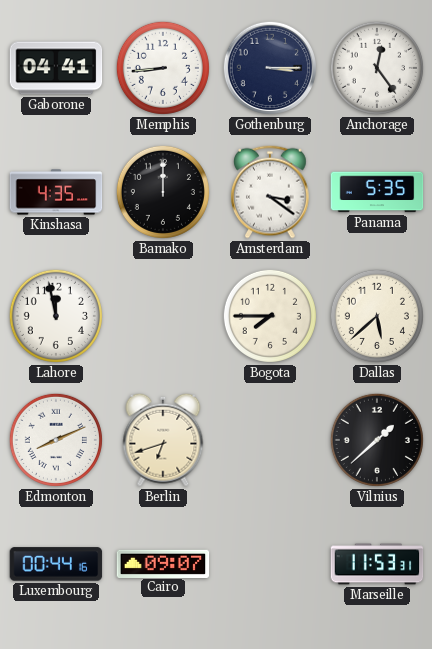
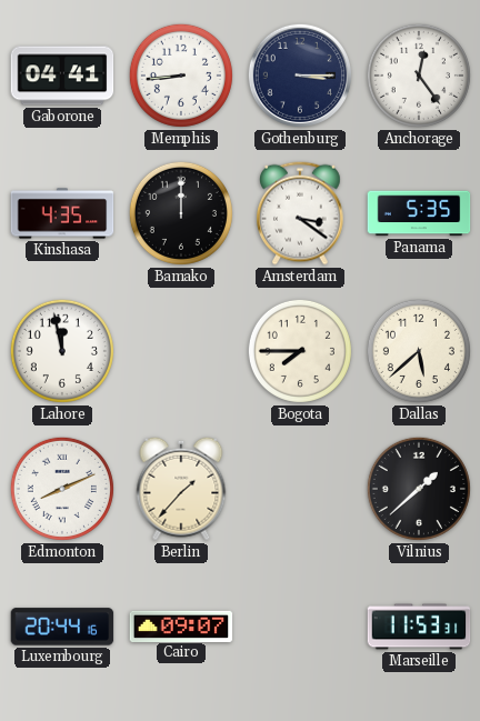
Berlin: 6:42 -> 1:37 (181, 489)
Luxembourg: 00:44 -> 20:44 (62, 627)
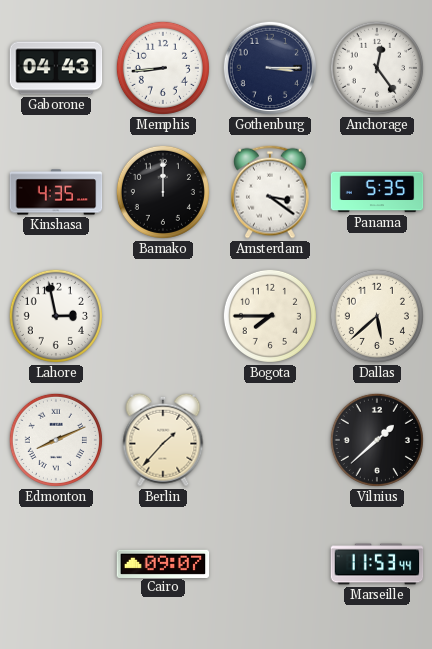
Gaborone: 04:41 -> 04:43 (56, 68)
Lahore: 11:58 -> 2:58 (56, 316)
Luxembourg: 20:44 -> none (62, 627)
Marseille: 11:53:31 -> 11:53:44 (377, 564)
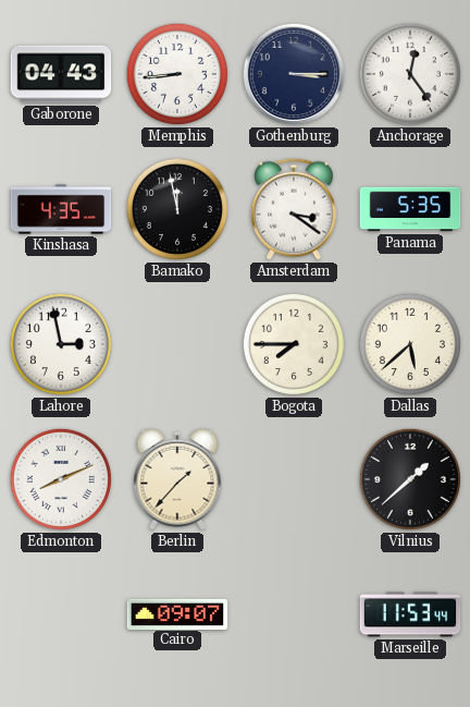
Bamako: 12:00 -> 11:58 (177, 209)
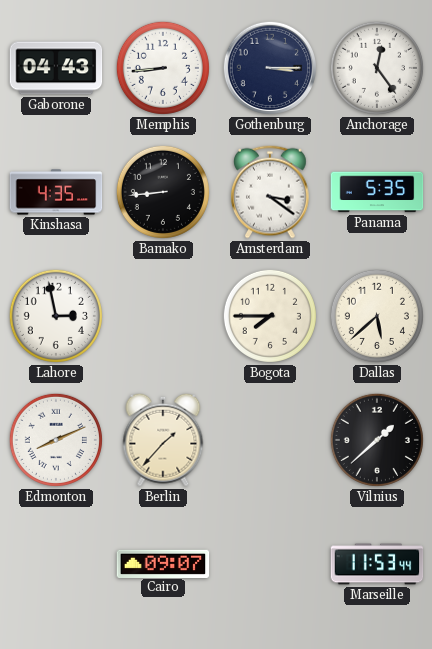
Bamako: 11:58 -> 8:44 (163, 192)
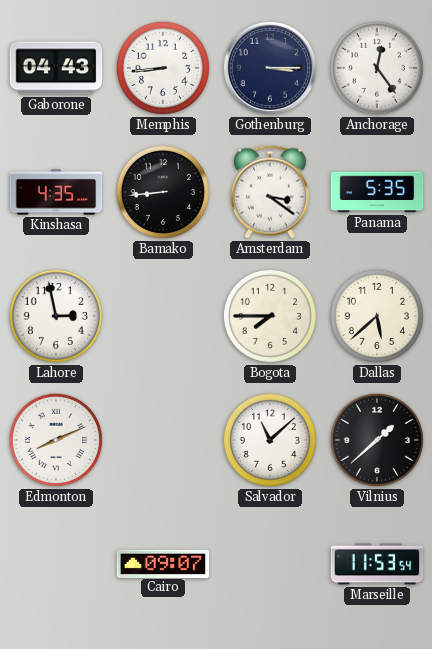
Berlin: 1:37 -> none (163, 440)
Salvador: none -> 11:08 (270, 440)
Marseille: 11:53:44 -> 11:53:54 (377, 564)
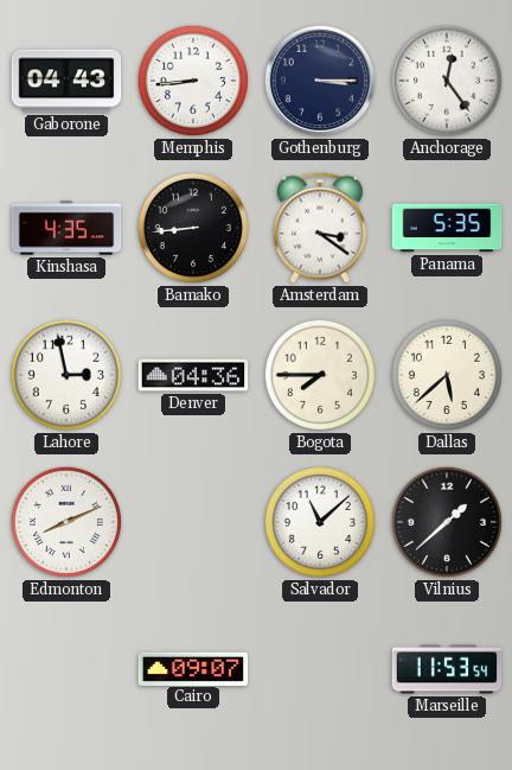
Denver: none -> 04:36 (193, 375)
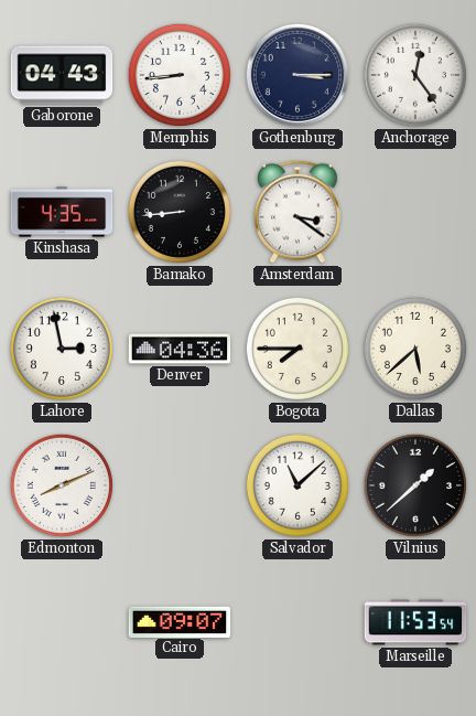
Panama: 5:35 -> none (447, 228)
